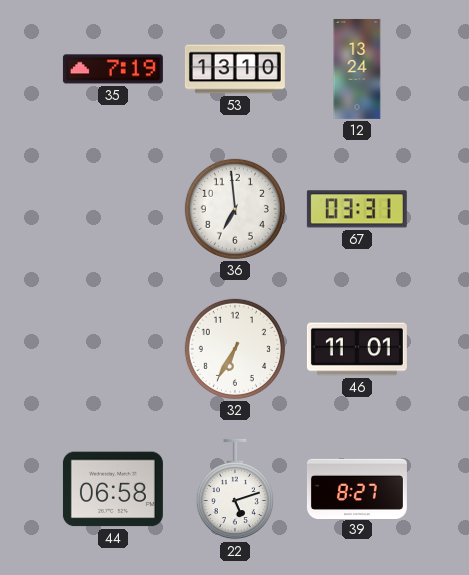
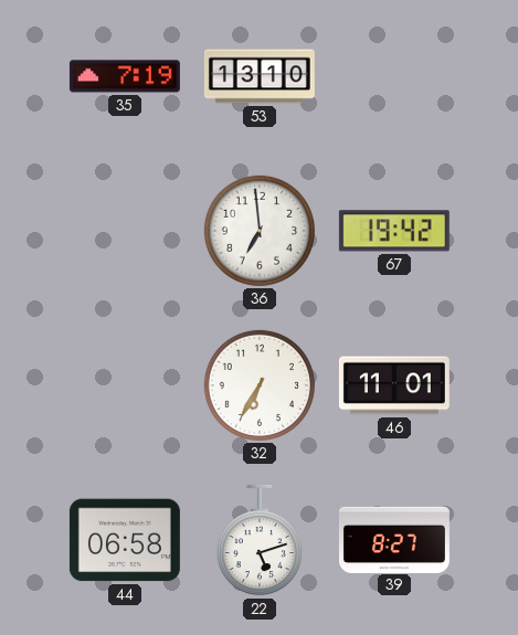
12: 13:24 -> none (357, 69)
67: 03:31 -> 19:42 (394, 231)
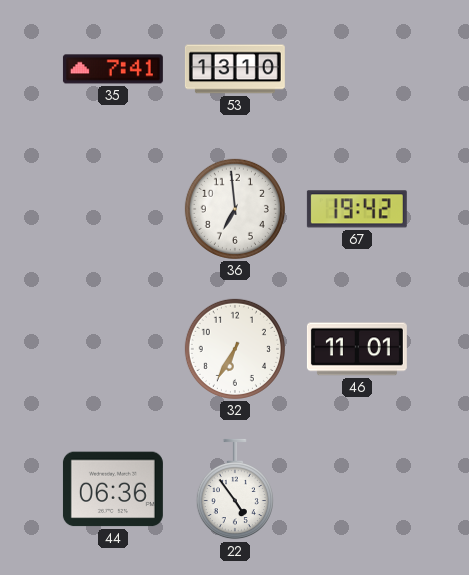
35: 7:19 -> 7:41 (113, 69)
44: 06:58 -> 06:36 (113, 489)
22: 5:12 -> 4:54 (235, 489)
39: 8:27 -> none (394, 539)
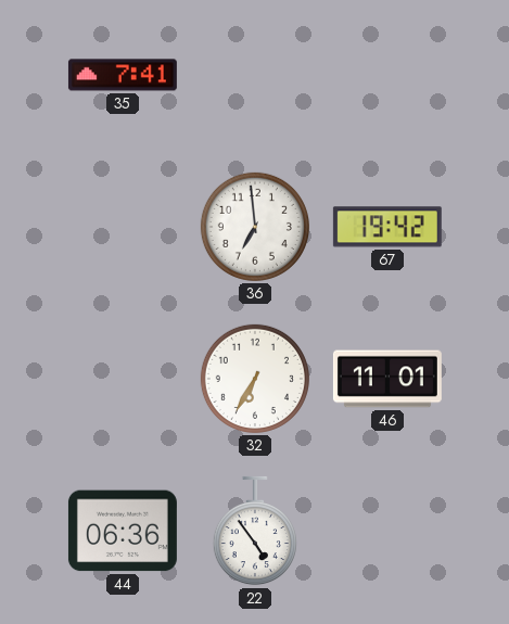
53: 13:10 -> none (235, 69)
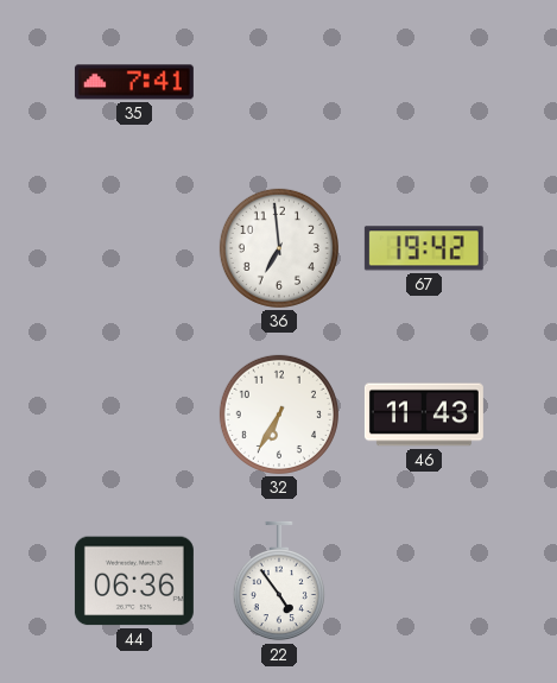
46: 11:01 -> 11:43 (424, 415)
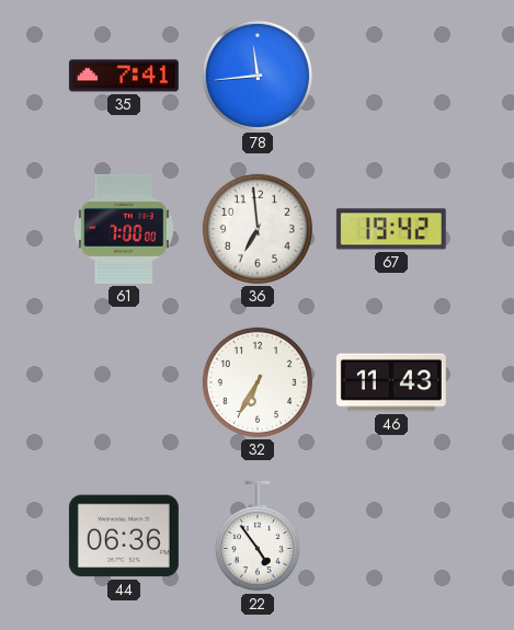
78: none -> 11:44 (258, 76)
61: none -> 7:00 (124, 229)
